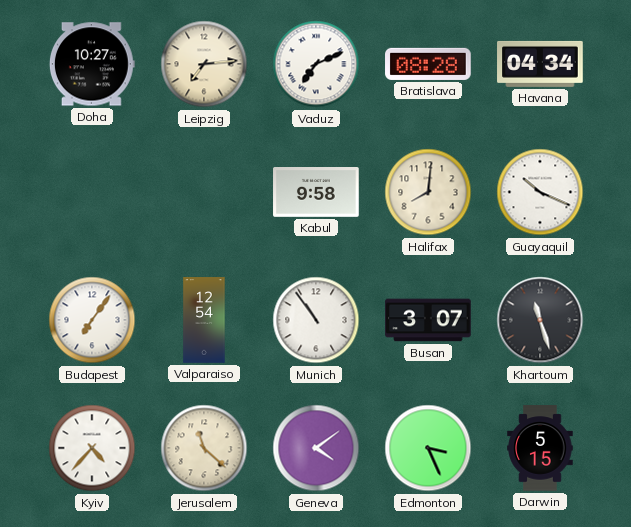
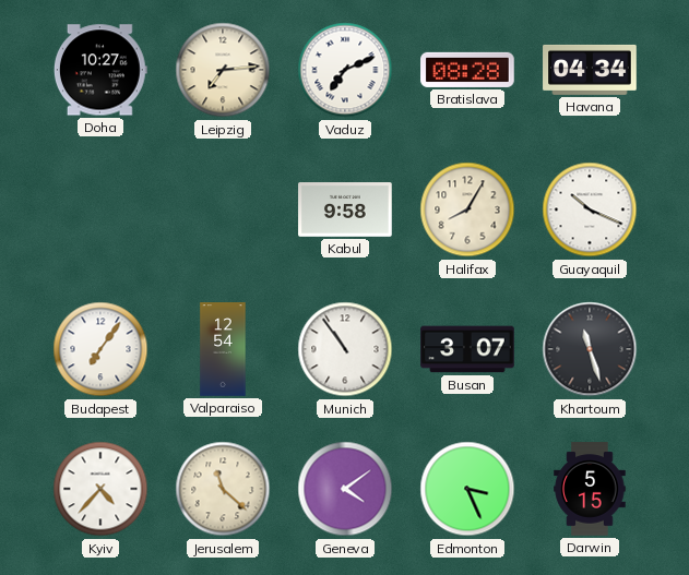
Halifax: 8:01 -> 8:05 (467, 209)
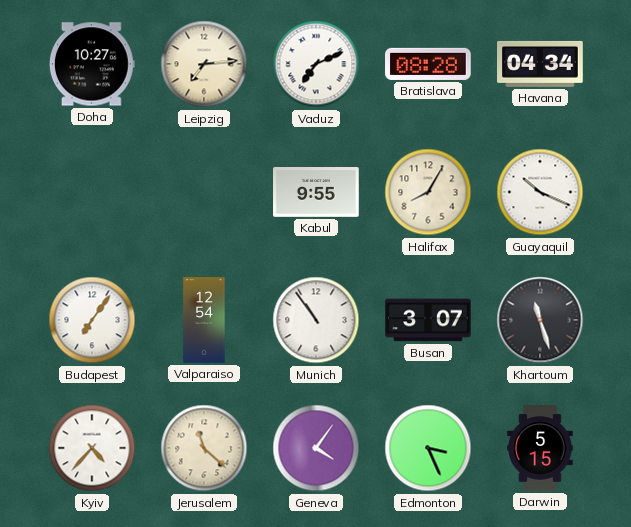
Kabul: 9:58 -> 9:55 (316, 193)
Geneva: 4:09 -> 4:06 (316, 448)
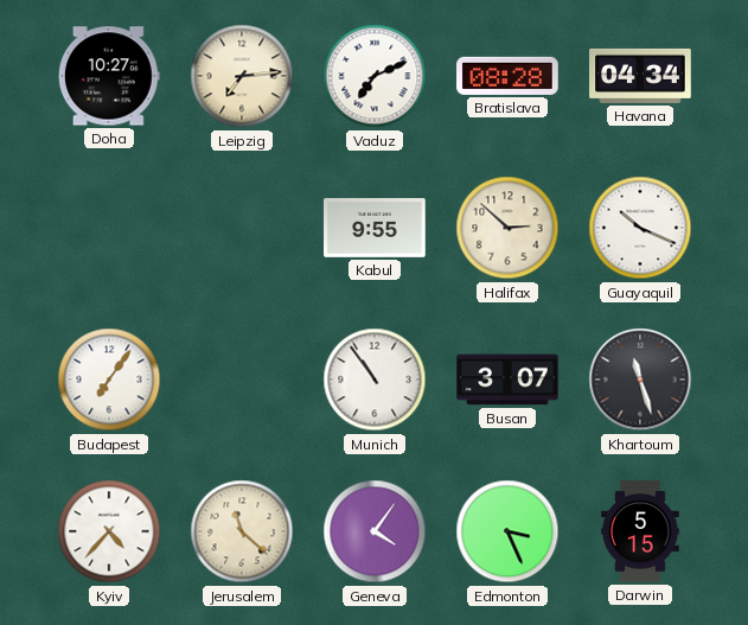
Halifax: 8:05 -> 2:52 (507, 228)
Valparaiso: 12:54 -> none (204, 320)
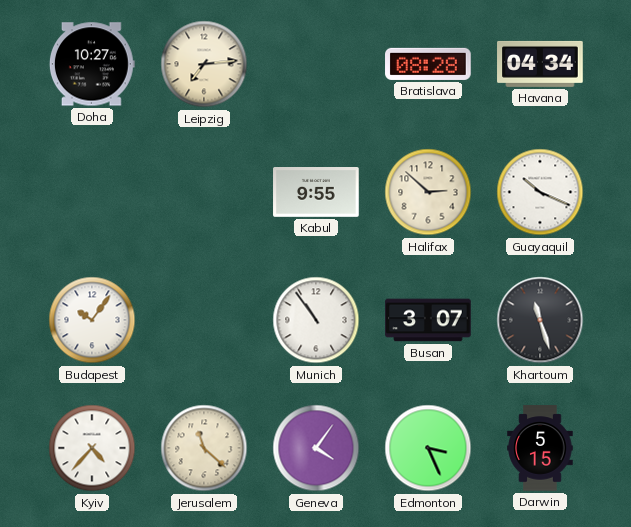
Vaduz: 7:11 -> none (375, 76)
Budapest: 7:06 -> 10:06 (92, 320)
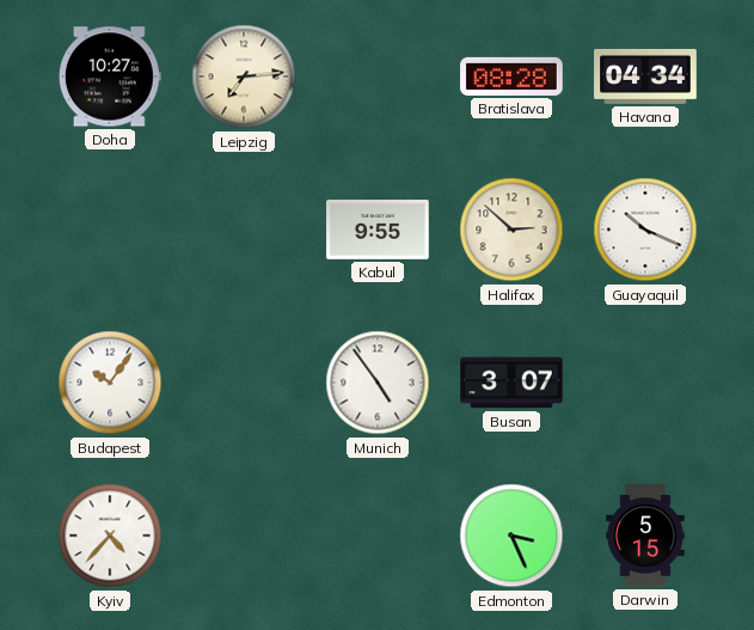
Munich: 10:54 -> 4:54 (378, 383)
Khartoum: 11:27 -> none (540, 320)
Jerusalem: 11:22 -> none (204, 448)
Geneva: 4:06 -> none (316, 448)
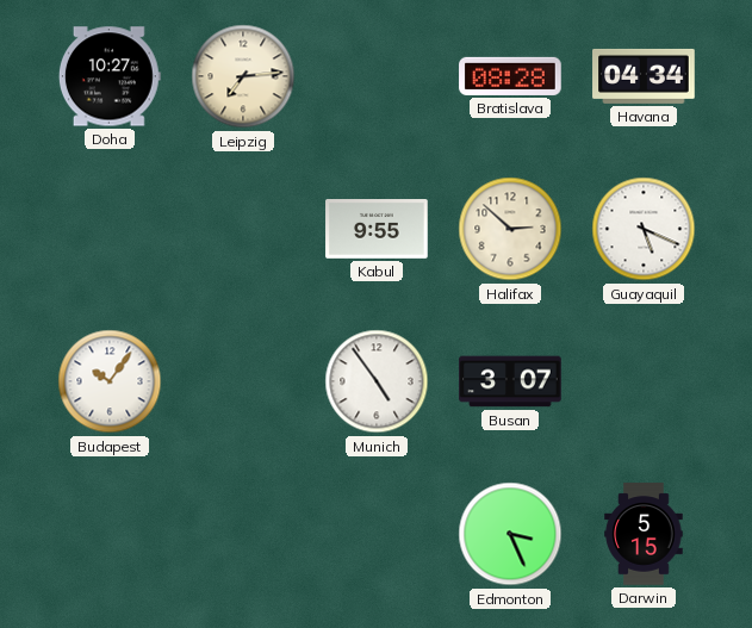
Guayaquil: 10:19 -> 5:19 (644, 229)
Kyiv: 4:37 -> none (110, 536)
